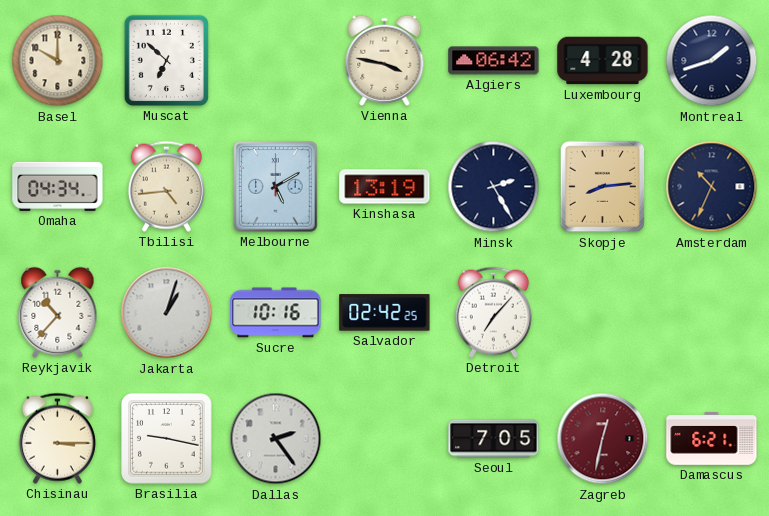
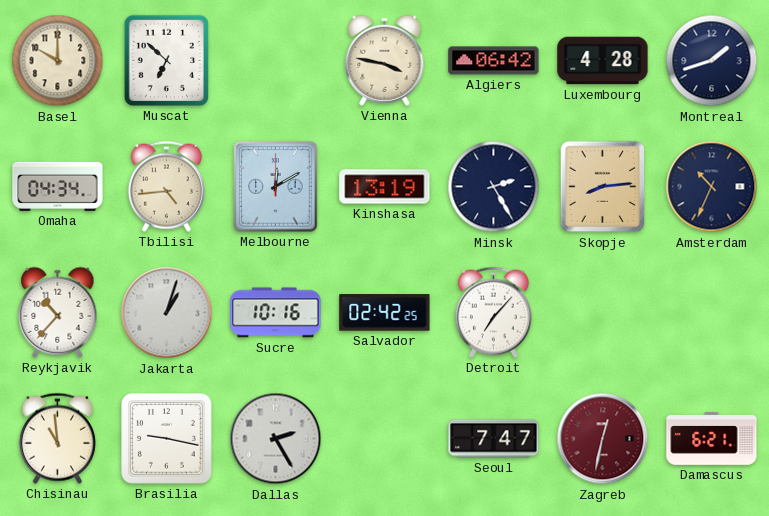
Melbourne: 5:10 -> 12:10 (276, 187)
Chisinau: 3:15 -> 10:59 (57, 438)
Dallas: 2:24 -> 2:25 (276, 439)
Seoul: 7:05 -> 7:47 (494, 439)
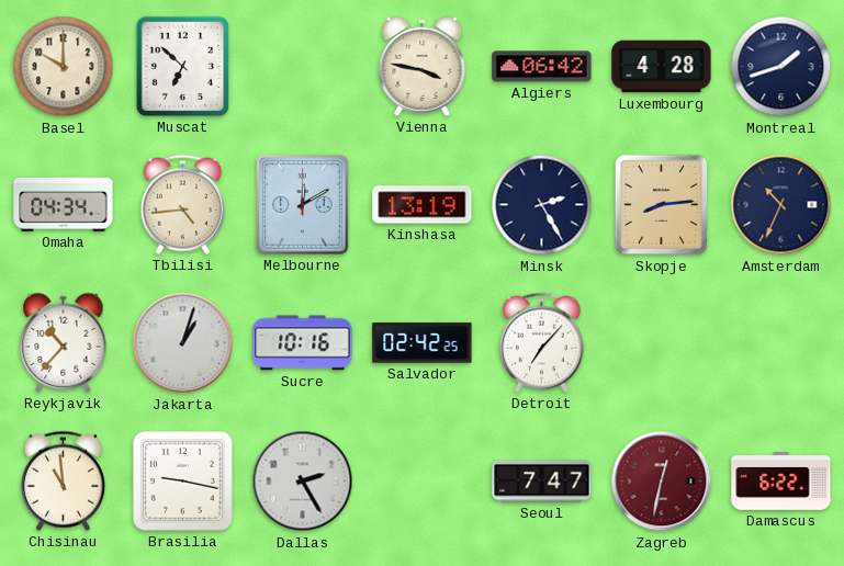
Damascus: 6:21 -> 6:22 (781, 482)
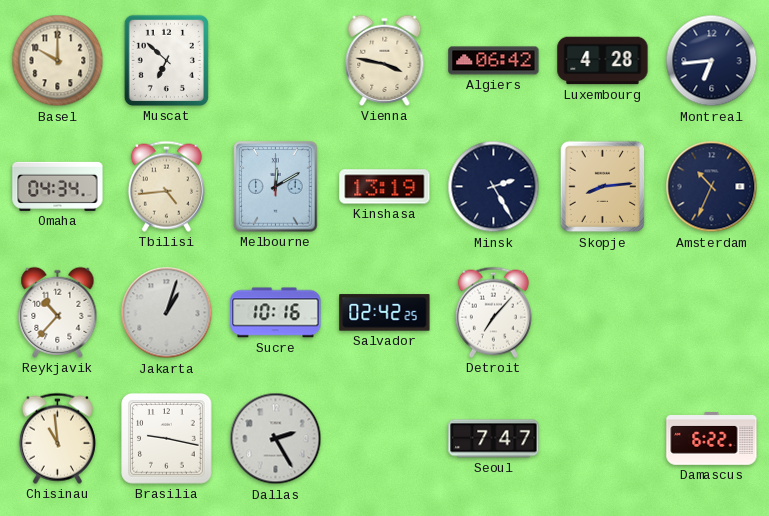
Montreal: 1:42 -> 6:44 (712, 61)
Zagreb: 12:32 -> none (662, 482)
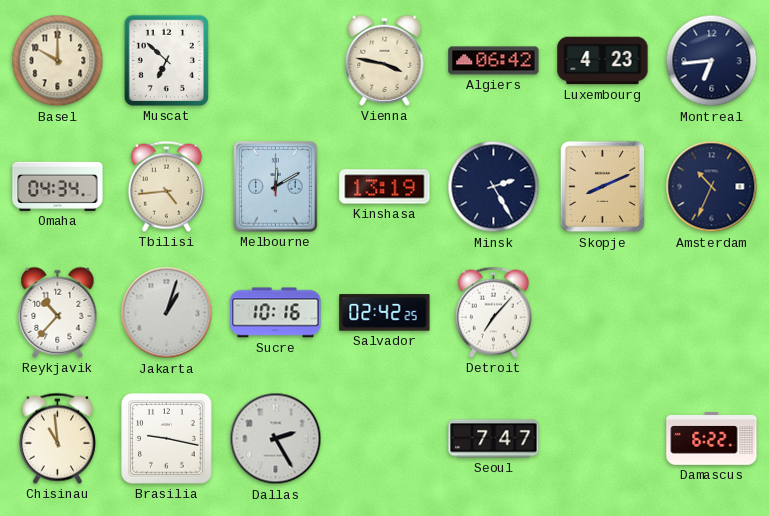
Luxembourg: 4:28 -> 4:23 (603, 61)
Skopje: 8:14 -> 8:11 (603, 187)
